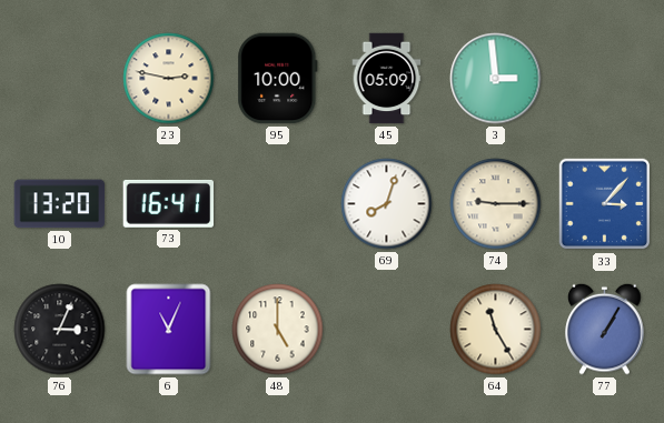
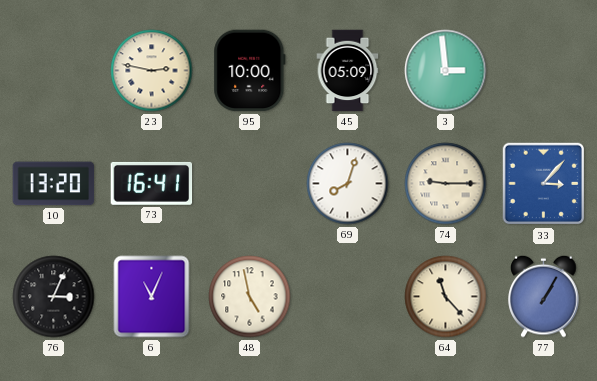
48: 5:00 -> 4:58 (250, 297)
64: 11:25 -> 11:23 (446, 297)
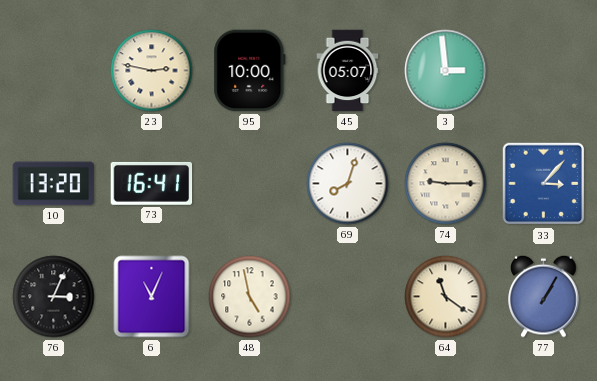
45: 05:09 -> 05:07 (348, 71)
64: 11:23 -> 11:21 (446, 297)
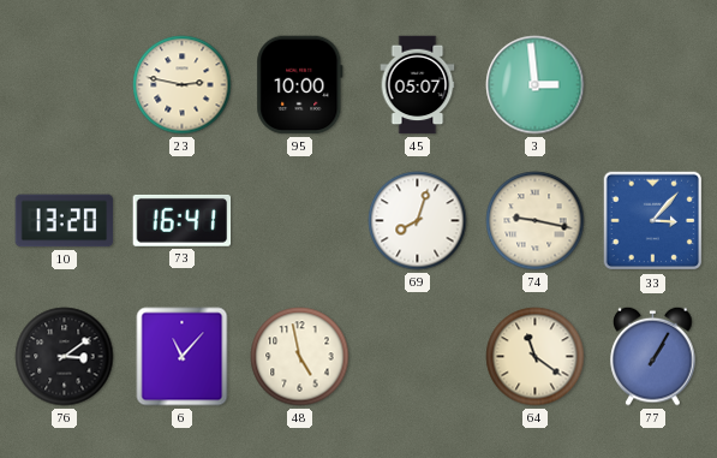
74: 9:15 -> 9:17 (536, 221)
76: 3:04 -> 3:09 (65, 357)
6: 11:04 -> 11:07 (183, 357)
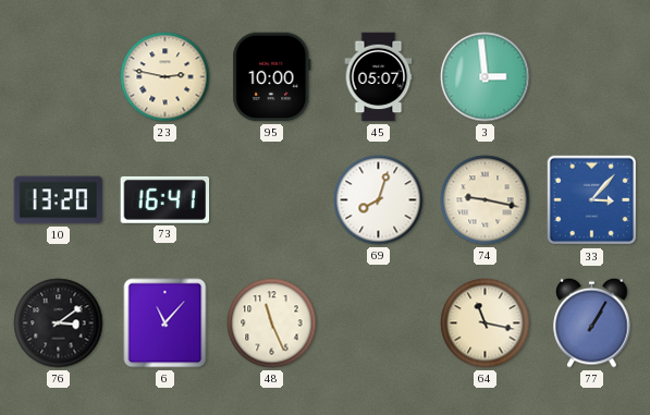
48: 4:58 -> 11:26 (272, 324)
64: 11:21 -> 11:17 (486, 324)
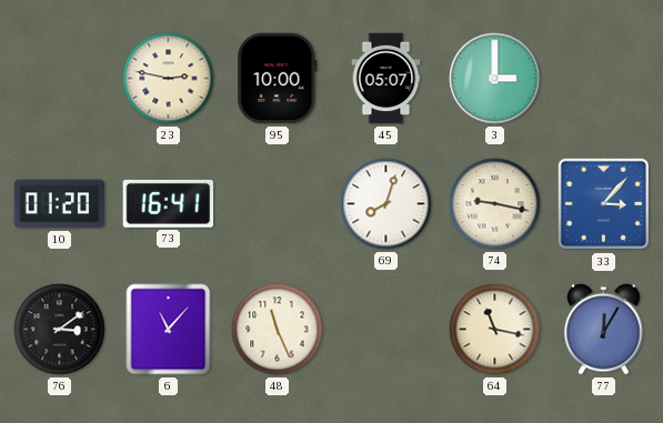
3: 2:59 -> 3:00 (495, 79)
10: 13:20 -> 01:20 (60, 204)
77: 1:05 -> 12:05 (604, 329)
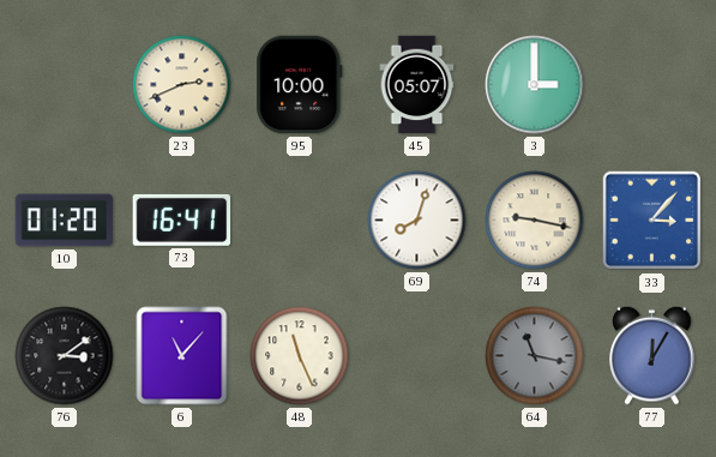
23: 2:47 -> 2:41 (182, 85)
64 dial: cream -> grey (535, 356)
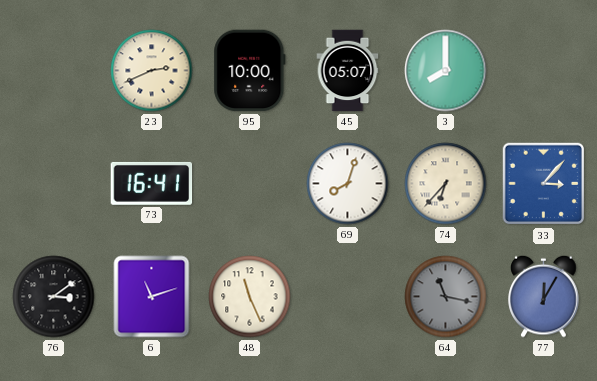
3: 3:00 -> 8:00 (446, 71)
10: 01:20 -> none (65, 221)
74: 9:17 -> 6:37 (446, 184)
6: 11:07 -> 11:12 (152, 297)
